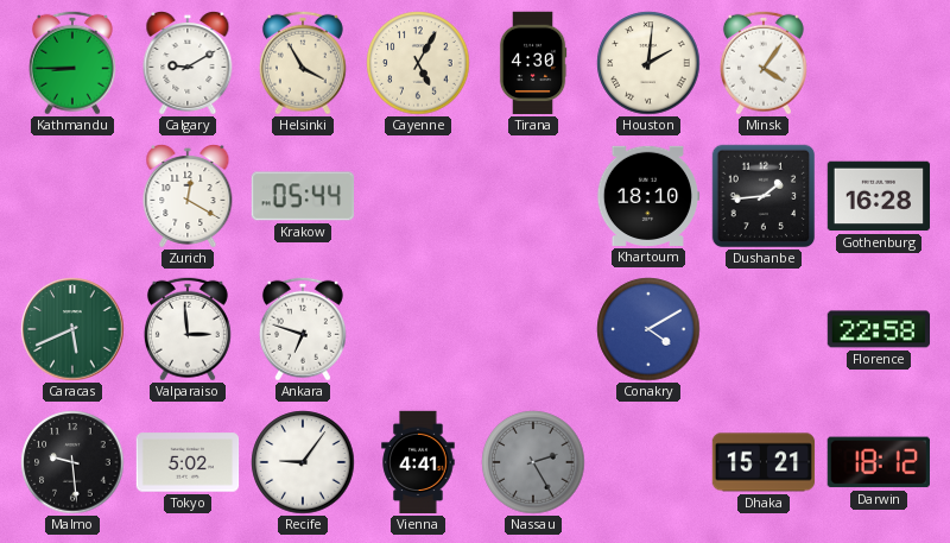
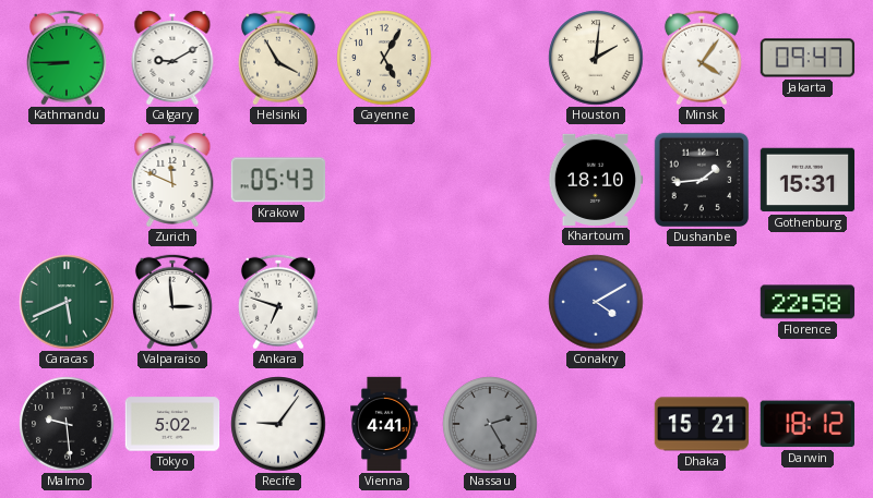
Tirana: 4:30 -> none (533, 63)
Jakarta: none -> 09:47 (808, 58)
Zurich: 12:20 -> 11:49 (172, 181)
Krakow: 05:44 -> 05:43 (277, 180)
Gothenburg: 16:28 -> 15:31 (808, 180)
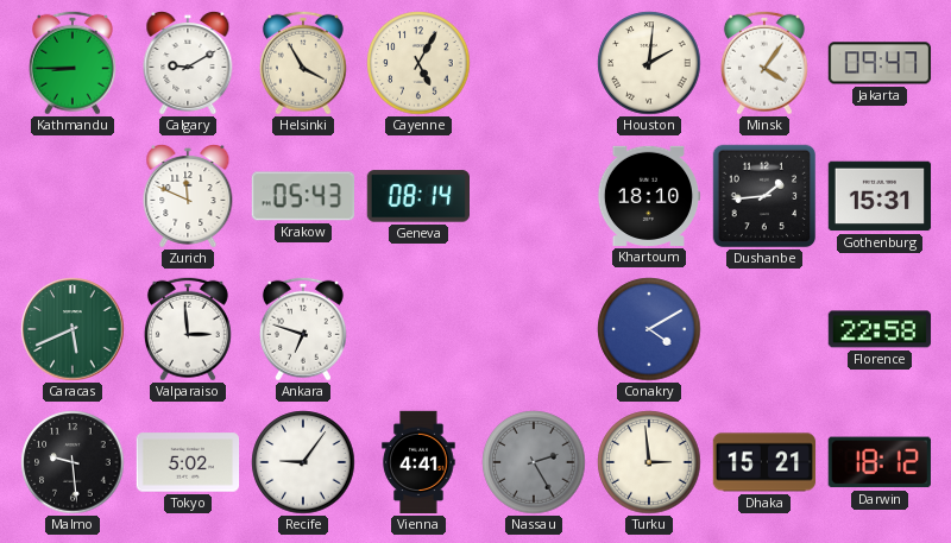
Geneva: none -> 08:14 (417, 196)
Turku: none -> 2:59 (649, 462)
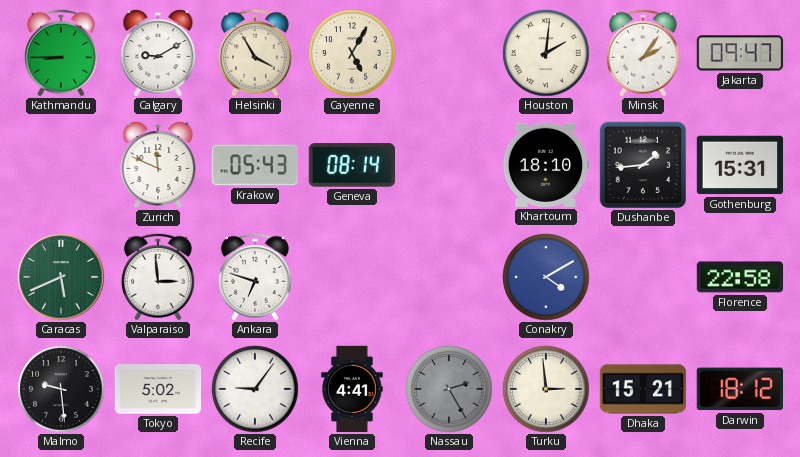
Minsk: 4:06 -> 2:06 (643, 53)
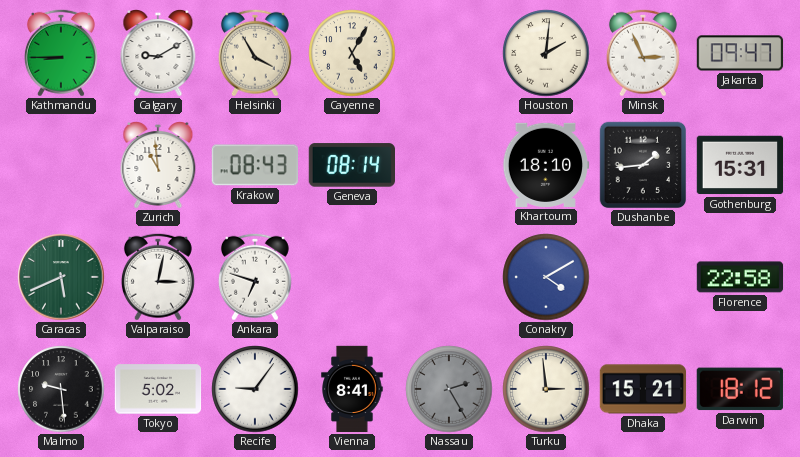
Minsk: 2:06 -> 2:56 (643, 53)
Zurich: 11:49 -> 10:59 (158, 166)
Krakow: 05:43 -> 08:43 (254, 165)
Valparaiso: 2:59 -> 3:02 (158, 277)
Vienna: 4:41 -> 8:41 (352, 389)
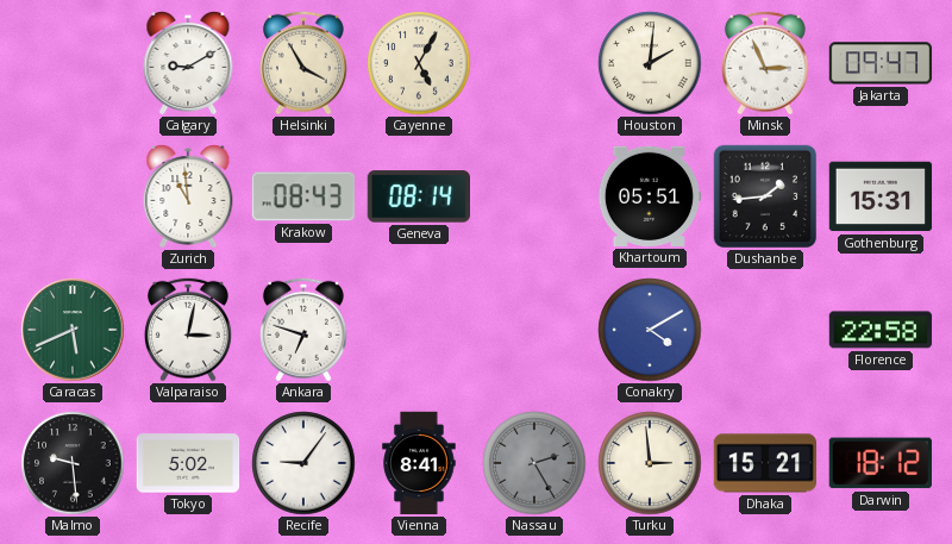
Kathmandu: 8:45 -> none (61, 53)
Khartoum: 18:10 -> 05:51 (650, 196)
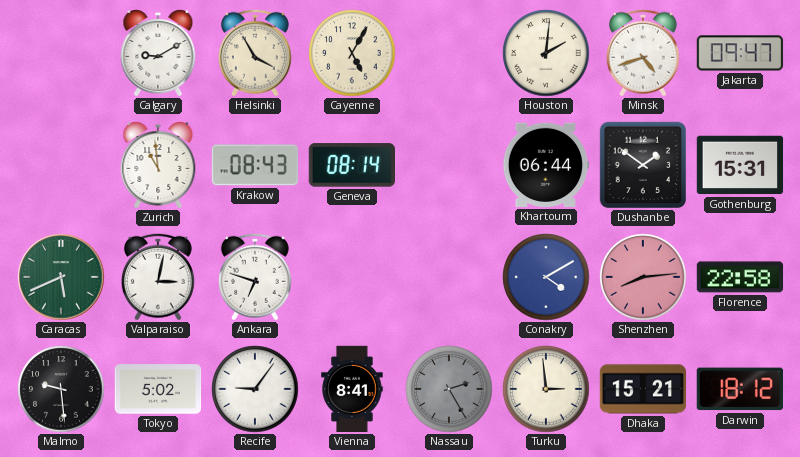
Minsk: 2:56 -> 4:42 (643, 53)
Khartoum: 05:51 -> 06:44 (546, 165)
Dushanbe: 1:44 -> 1:51 (643, 165)
Shenzhen: none -> 8:14 (643, 277)
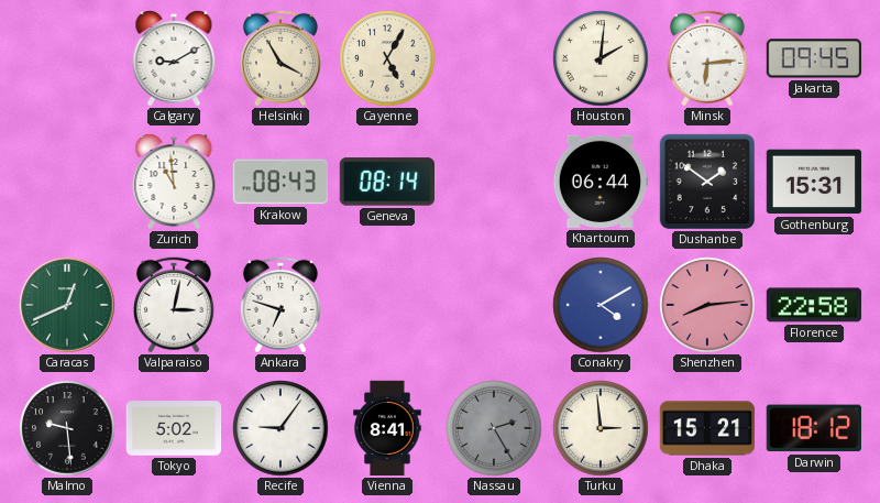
Minsk: 4:42 -> 6:14 (707, 58)
Jakarta: 09:47 -> 09:45 (814, 58)
Caracas: 5:41 -> 12:41 (67, 305)
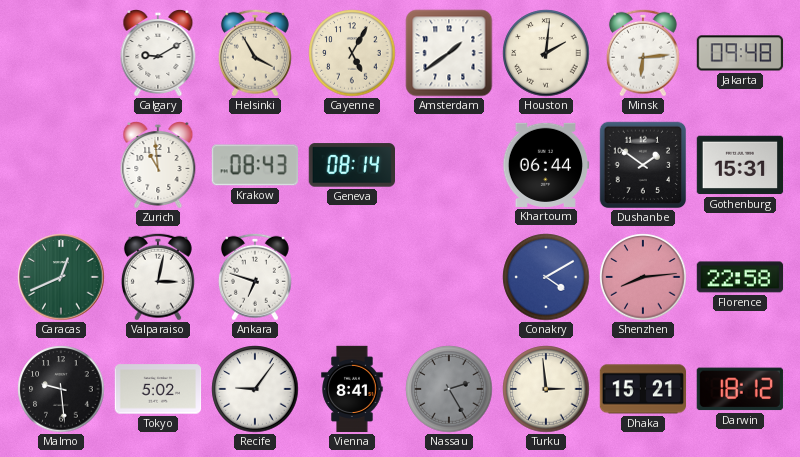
Amsterdam: none -> 1:39 (449, 53)
Jakarta: 09:45 -> 09:48 (740, 53)
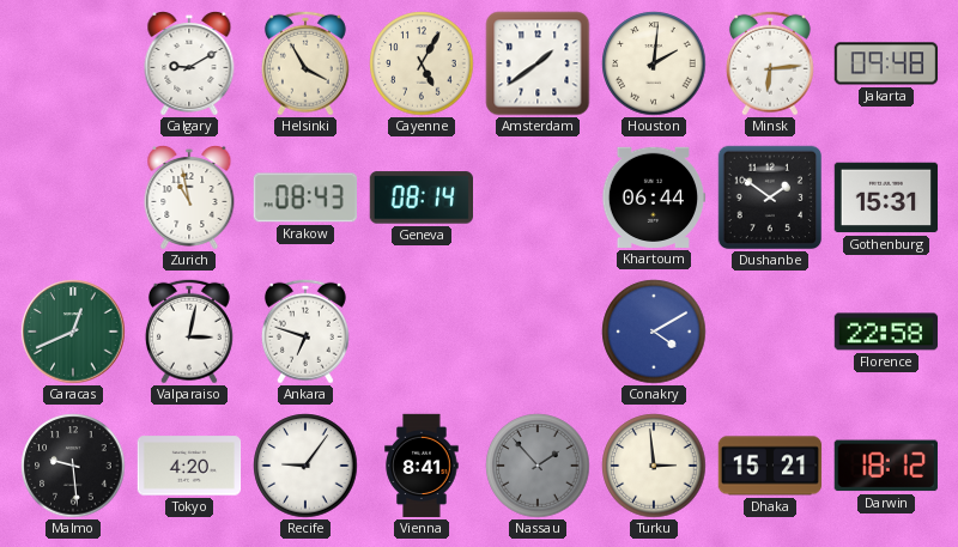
Zurich: 10:59 -> 10:58 (189, 199)
Shenzhen: 8:14 -> none (643, 277)
Tokyo: 5:02 -> 4:20 (189, 466)
Nassau: 2:25 -> 1:53 (538, 466)
